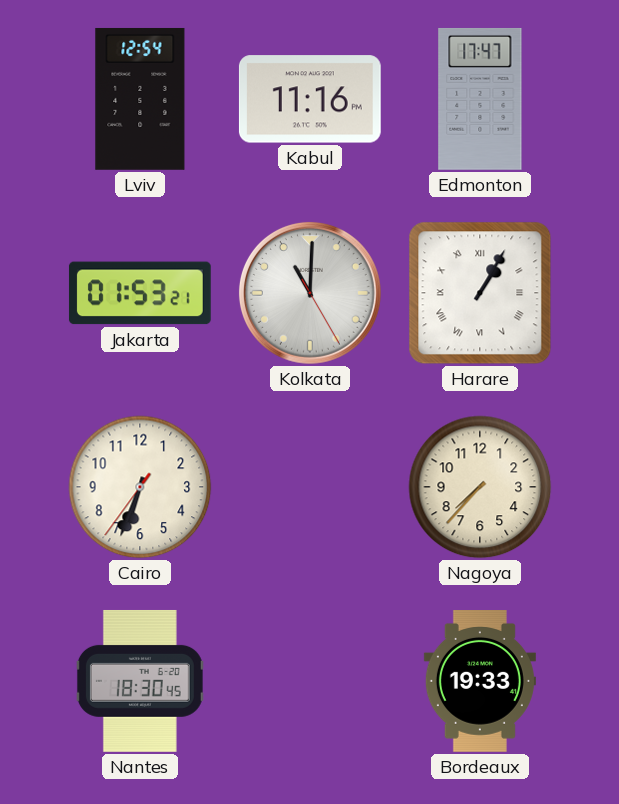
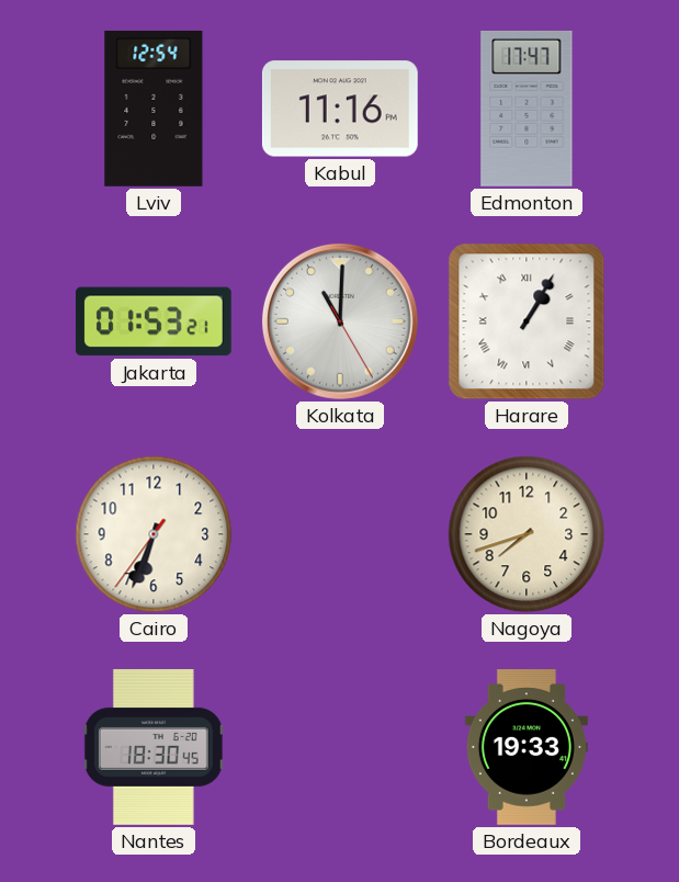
Nagoya: 7:37 -> 7:42 (527, 534)
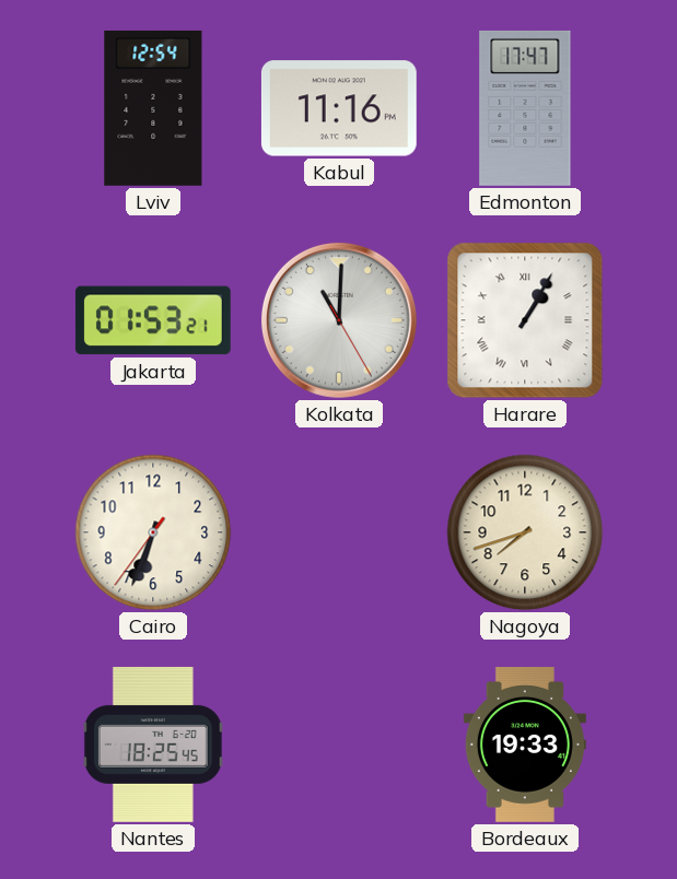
Nantes: 18:30 -> 18:25 (153, 745)
